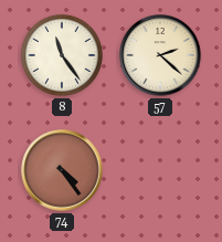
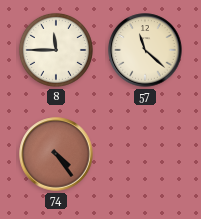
8: 11:24 -> 11:45 (56, 50)
57: 2:22 -> 11:22 (145, 50)
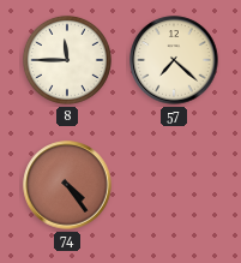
57: 11:22 -> 7:22 (174, 60)
